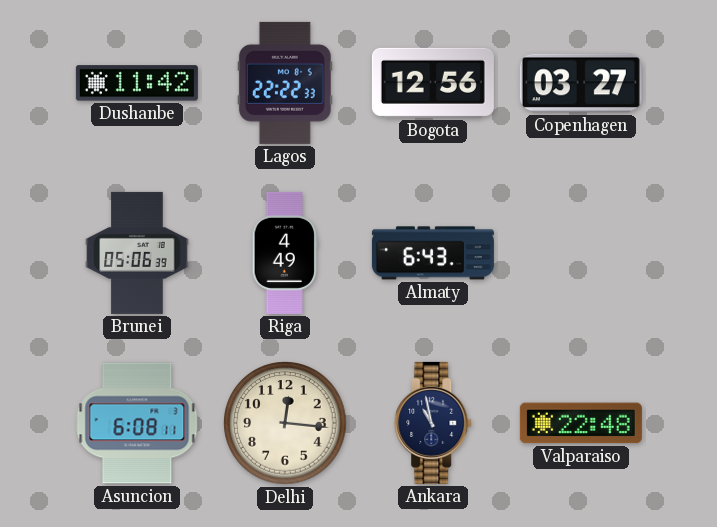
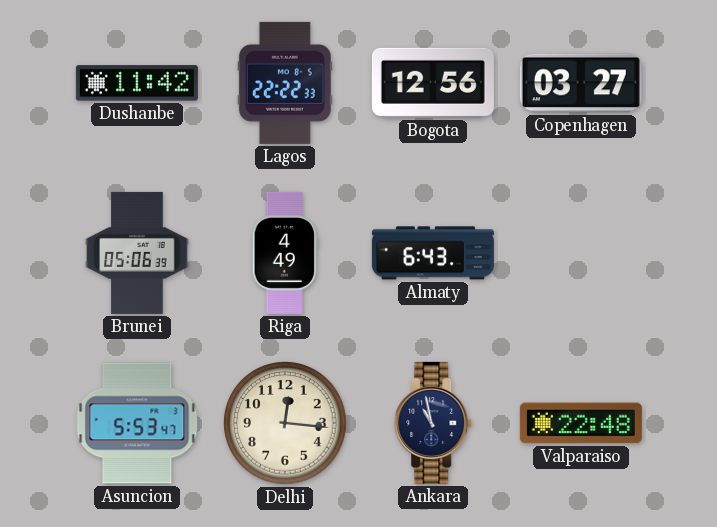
Asuncion: 6:08 -> 5:53 (137, 423)
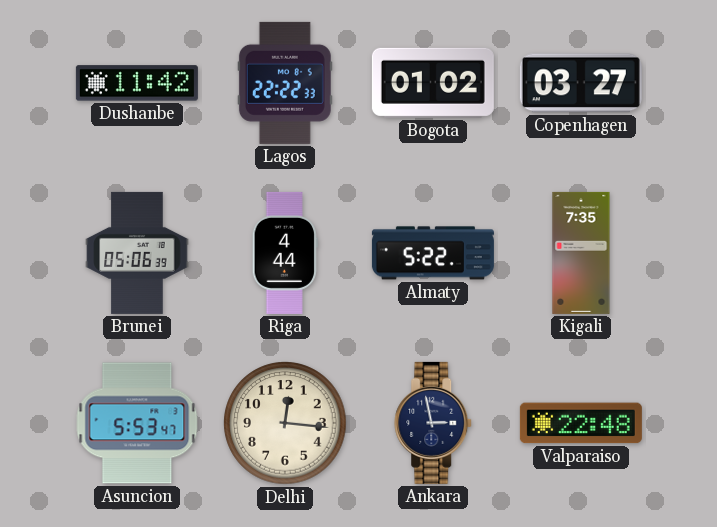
Bogota: 12:56 -> 01:02 (433, 83)
Riga: 4:49 -> 4:44 (285, 253)
Almaty: 6:43 -> 5:22 (433, 253)
Kigali: none -> 7:35 (581, 253)
Ankara: 10:58 -> 2:58 (434, 423)
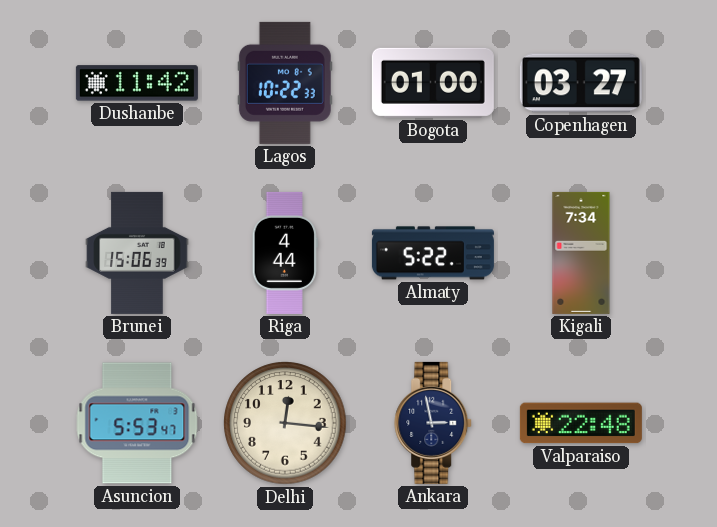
Lagos: 22:22 -> 10:22 (285, 83)
Bogota: 01:02 -> 01:00 (433, 83)
Brunei: 05:06 -> 15:06 (137, 253)
Kigali: 7:35 -> 7:34 (581, 253)
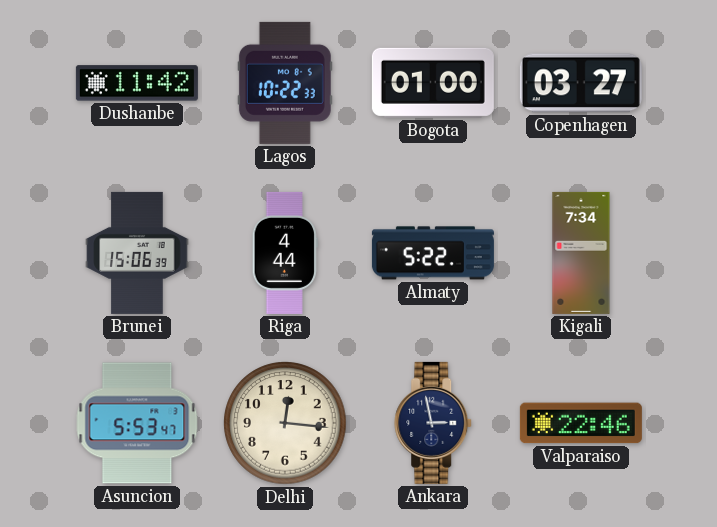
Valparaiso: 22:48 -> 22:46 (581, 423)
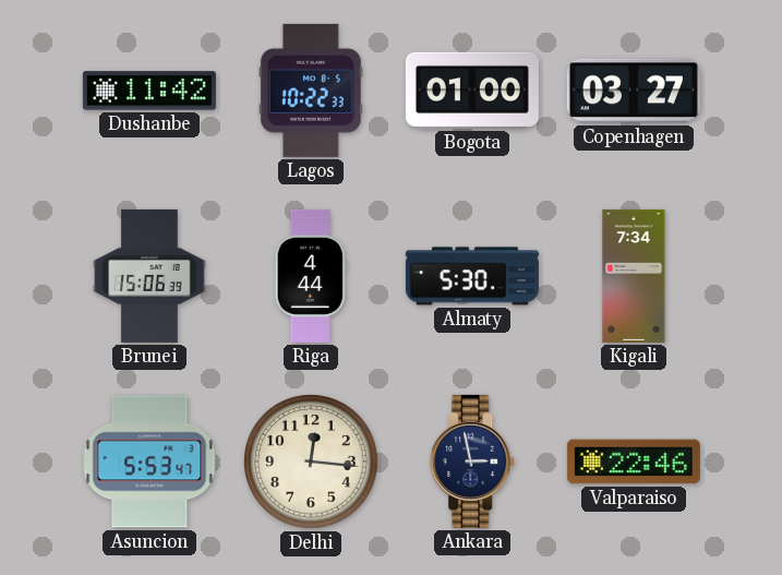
Almaty: 5:22 -> 5:30 (472, 276)
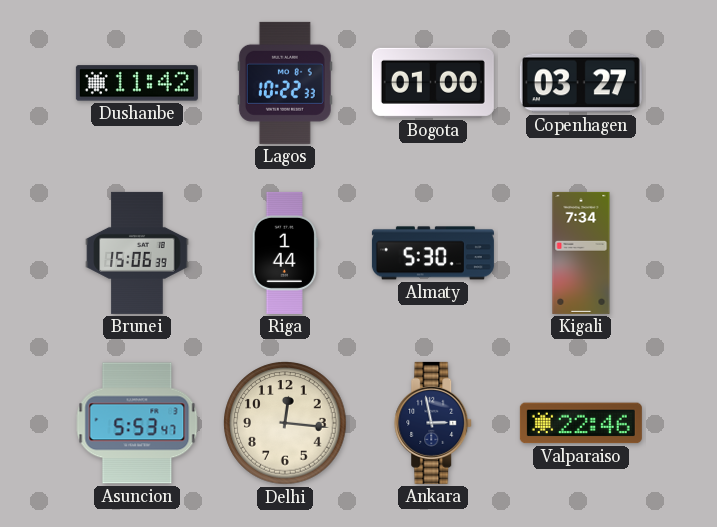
Riga: 4:44 -> 1:44 (285, 253)
